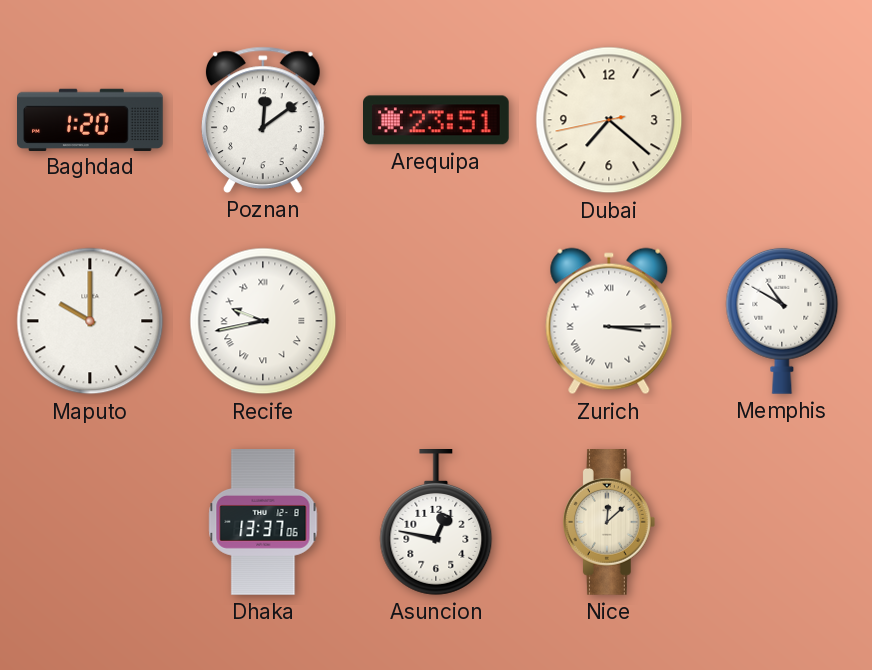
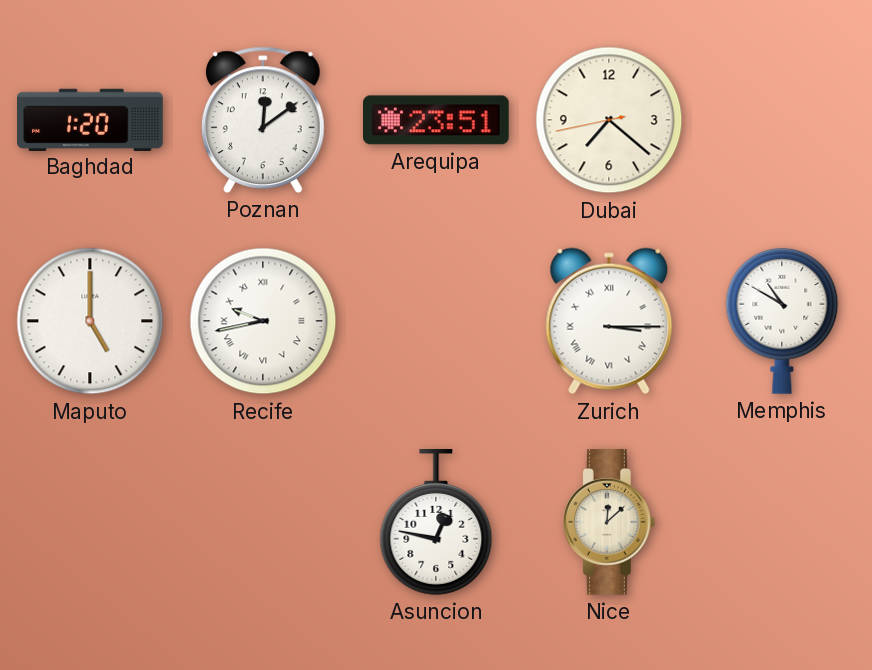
Maputo: 10:00 -> 5:00 (90, 321)
Dhaka: 13:37 -> none (263, 522)
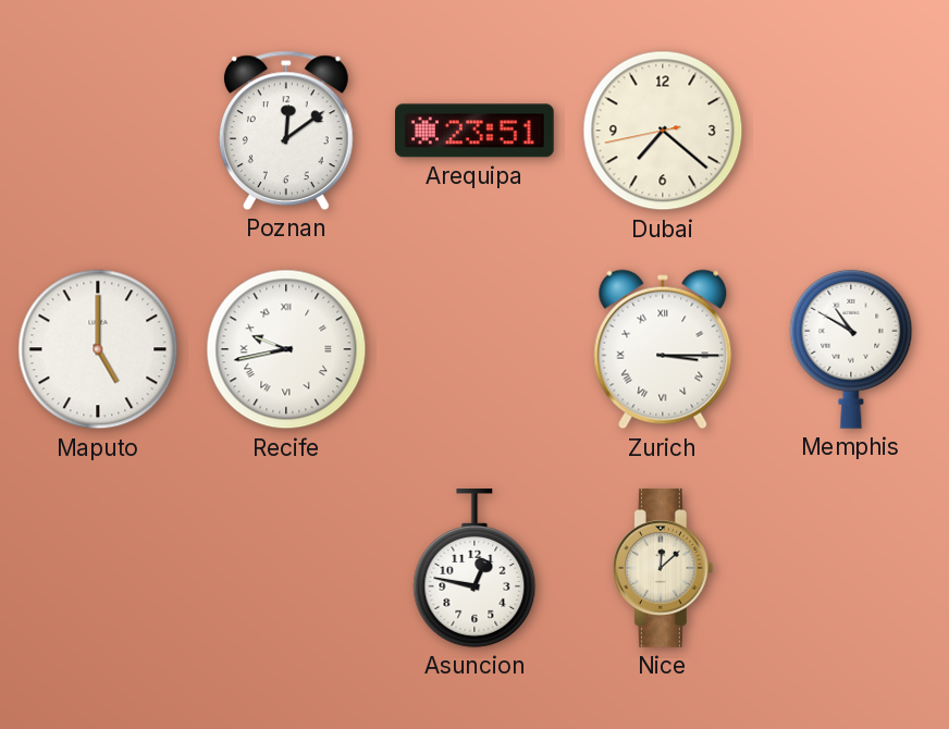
Baghdad: 1:20 -> none (91, 119)
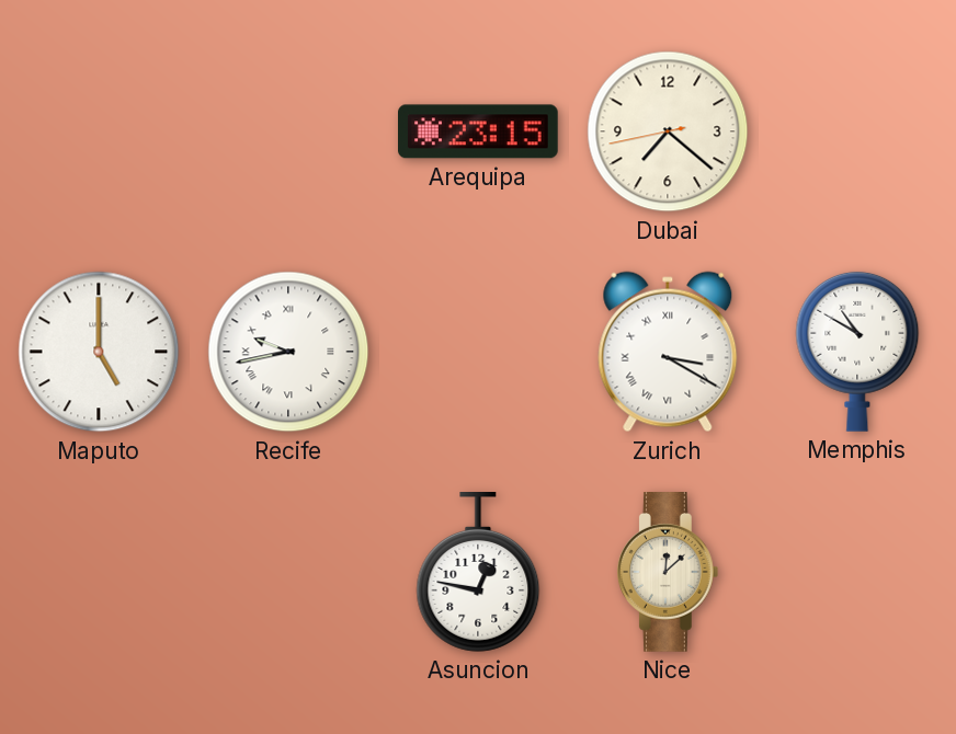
Poznan: 12:09 -> none (286, 131)
Arequipa: 23:51 -> 23:15 (479, 131)
Zurich: 3:15 -> 3:20 (668, 352)
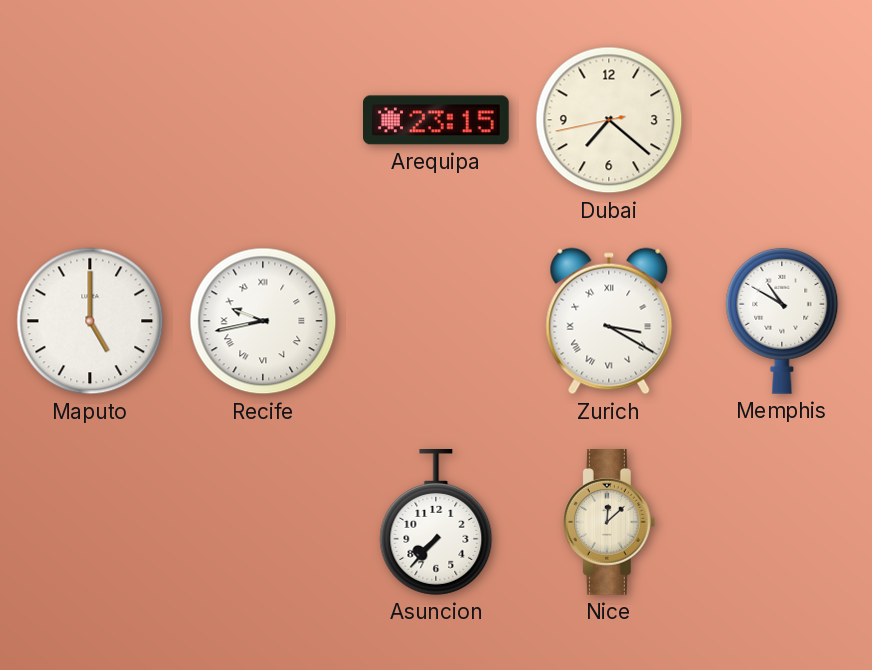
Asuncion: 12:47 -> 7:37 (436, 523)
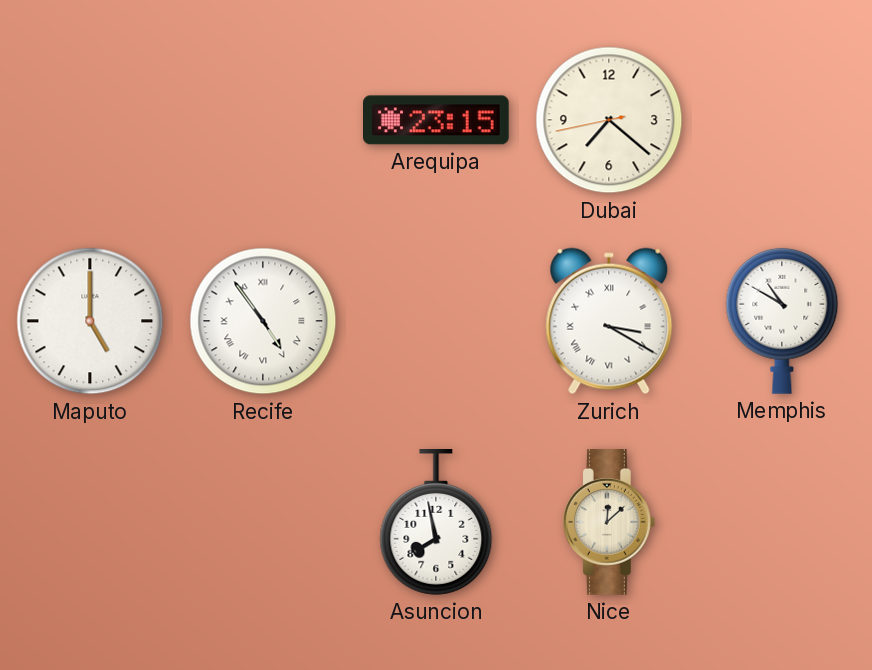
Recife: 9:43 -> 4:54 (263, 321)
Asuncion: 7:37 -> 7:58 (436, 523)
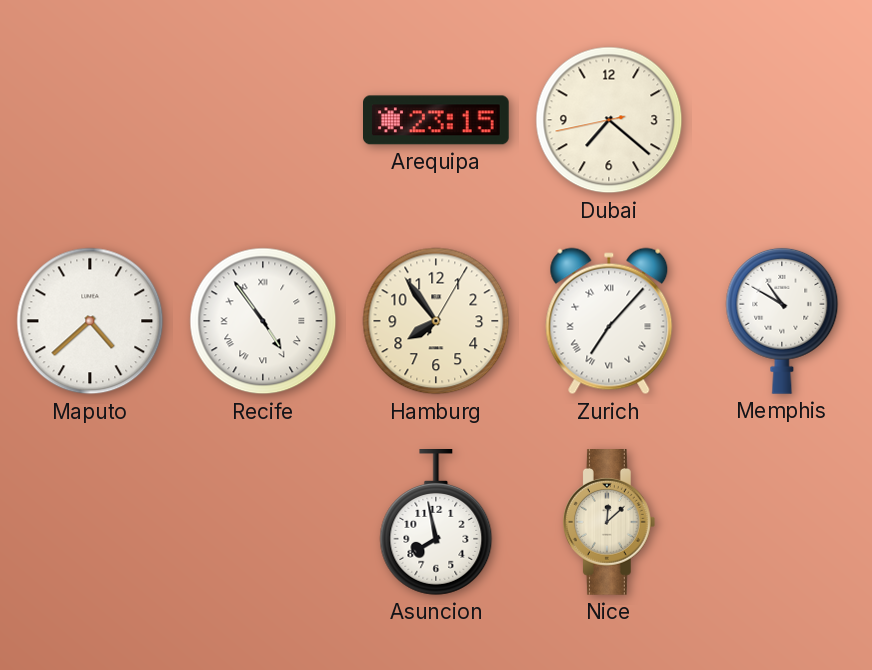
Maputo: 5:00 -> 4:38 (90, 321)
Hamburg: none -> 7:54 (436, 321)
Zurich: 3:20 -> 7:07 (609, 321)
